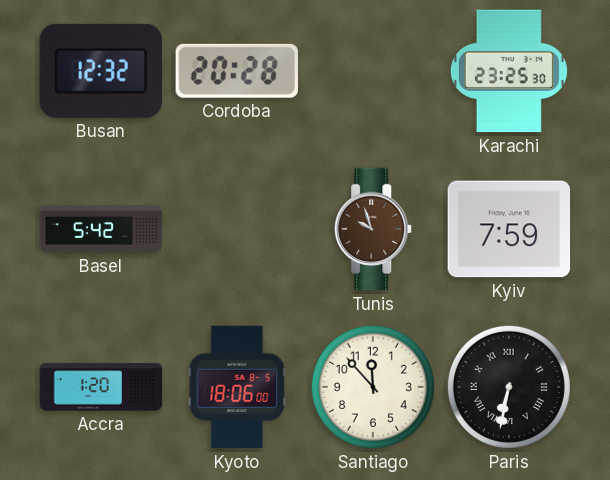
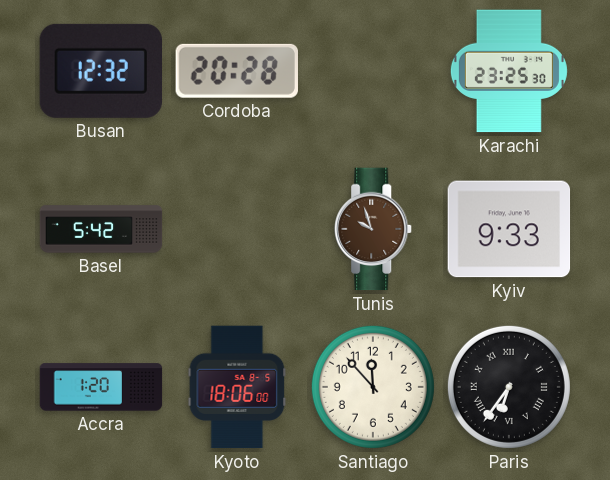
Kyiv: 7:59 -> 9:33 (509, 229)
Paris: 6:32 -> 6:36 (509, 387)
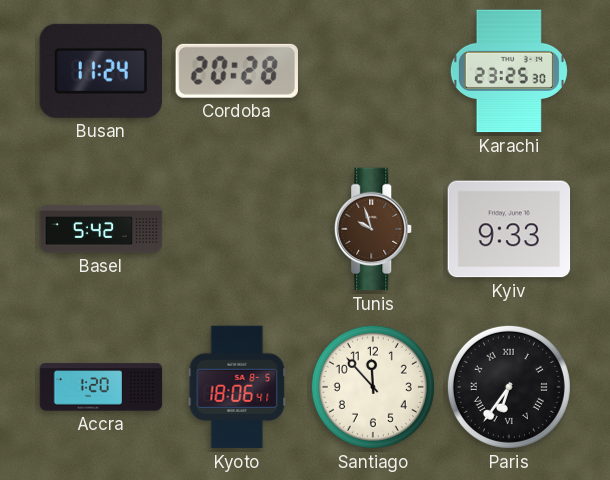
Busan: 12:32 -> 11:24 (100, 71)
Kyoto: 18:06:00 -> 18:06:41 (237, 387)
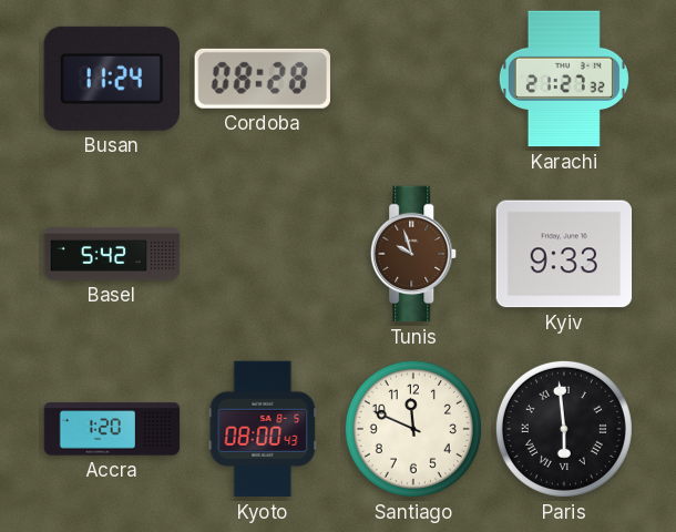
Cordoba: 20:28 -> 08:28 (263, 79)
Karachi: 23:25 -> 21:27 (564, 79)
Kyoto: 18:06 -> 08:00 (263, 429)
Santiago: 11:53 -> 11:49 (413, 429)
Paris: 6:36 -> 5:59 (564, 429)
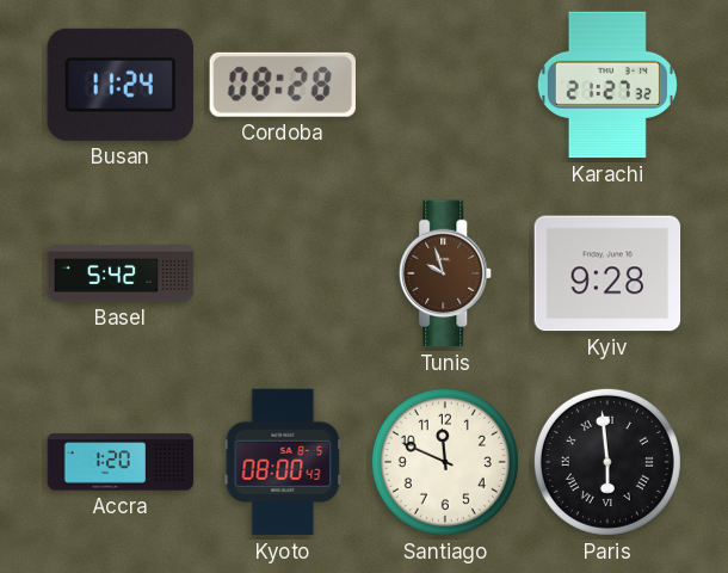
Kyiv: 9:33 -> 9:28 (607, 273)
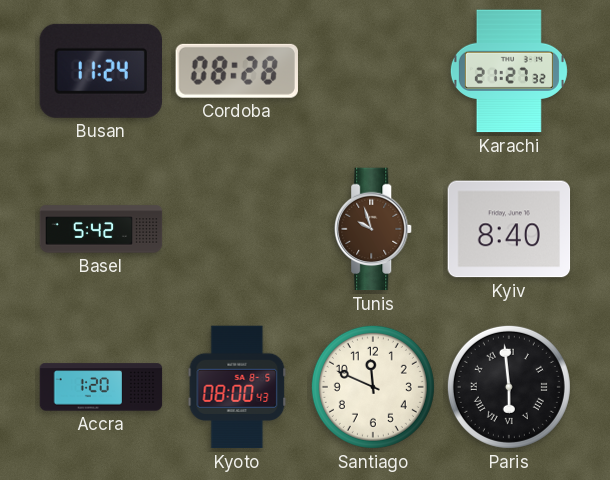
Kyiv: 9:28 -> 8:40 (509, 229)
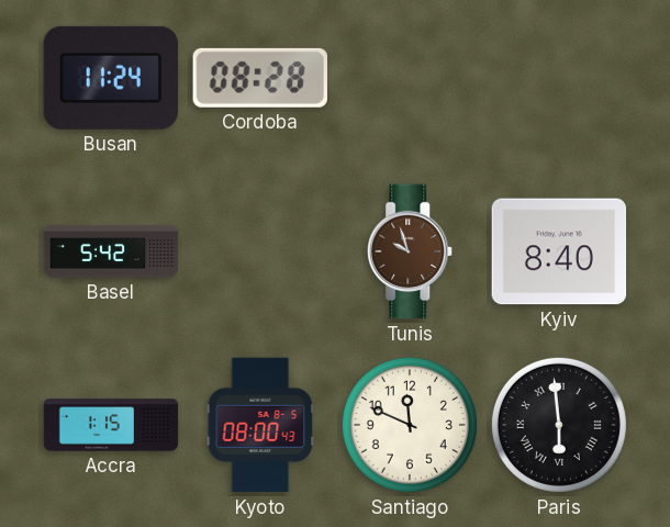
Karachi: 21:27 -> none (509, 71)
Accra: 1:20 -> 1:15 (111, 425)
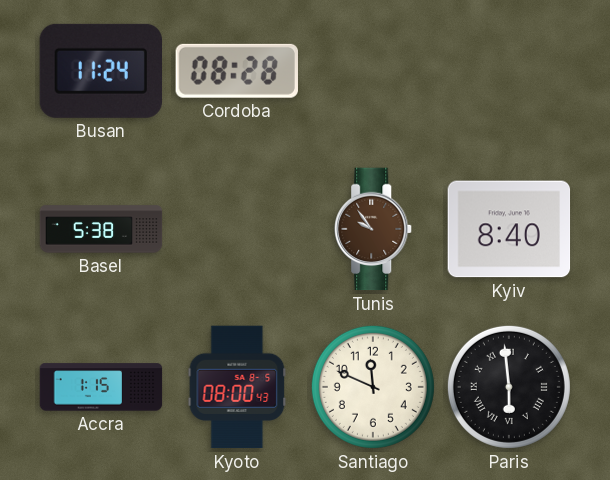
Basel: 5:42 -> 5:38 (101, 229)
Tunis: 9:57 -> 9:54 (374, 229)
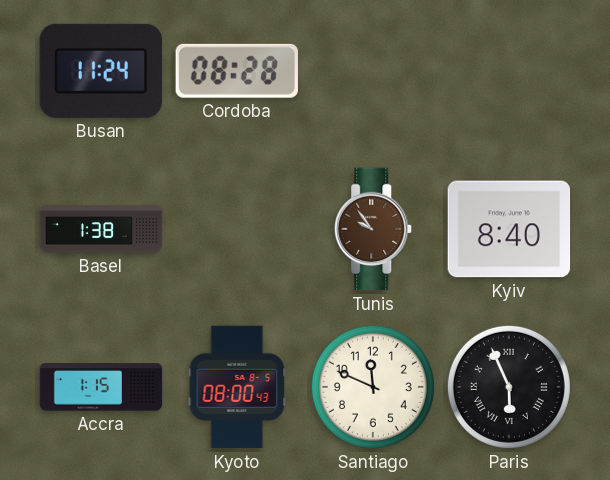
Basel: 5:38 -> 1:38 (101, 229)
Paris: 5:59 -> 5:56 (509, 387)
